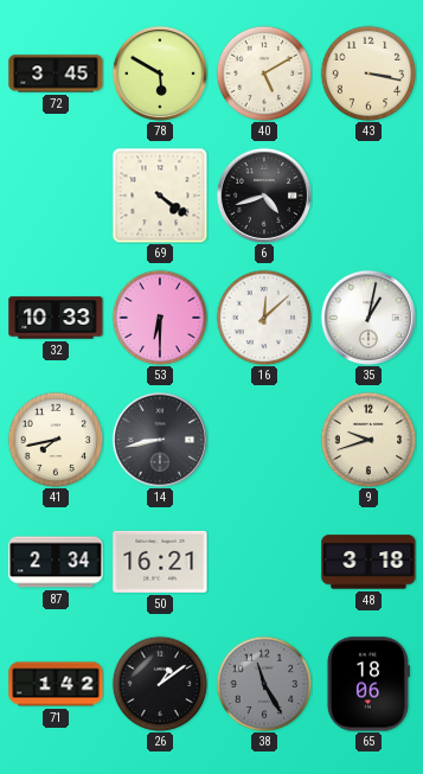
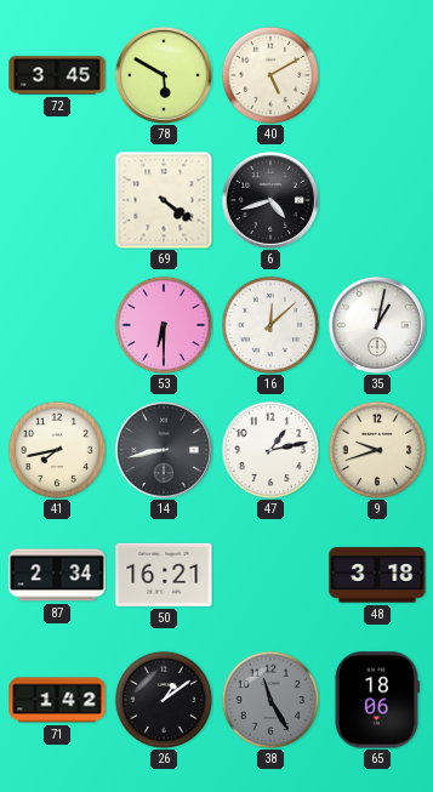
43: 3:17 -> none (368, 73)
32: 10:33 -> none (56, 318)
47: none -> 1:13 (270, 450)
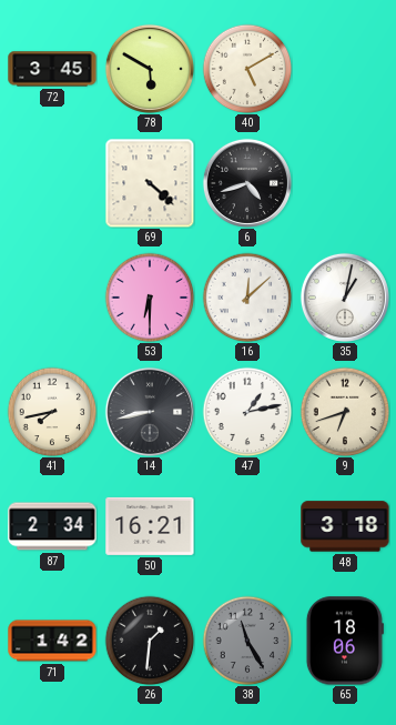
69: 4:21 -> 4:22 (150, 183)
9: 9:42 -> 6:42 (345, 412)
26: 1:09 -> 1:31 (150, 641)
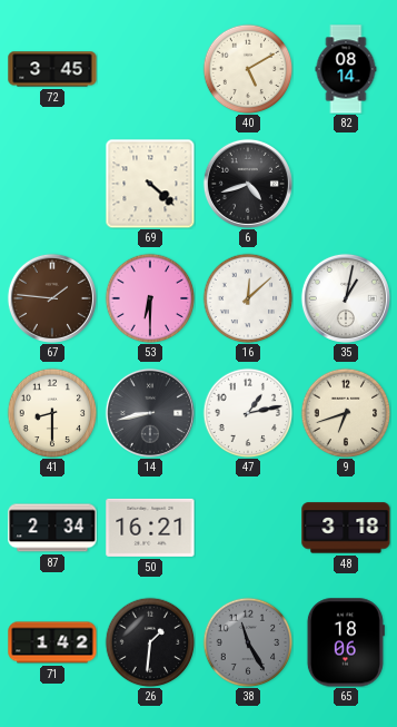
78: 5:50 -> none (150, 69)
82: none -> 08:14 (346, 69)
67: none -> 1:46 (52, 298)
41: 7:43 -> 8:30 (52, 413)
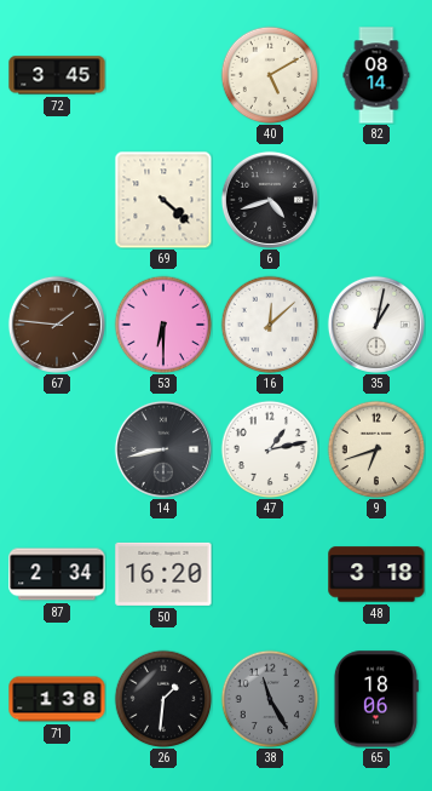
41: 8:30 -> none (52, 413)
50: 16:21 -> 16:20 (163, 574)
71: 1:42 -> 1:38 (57, 699)
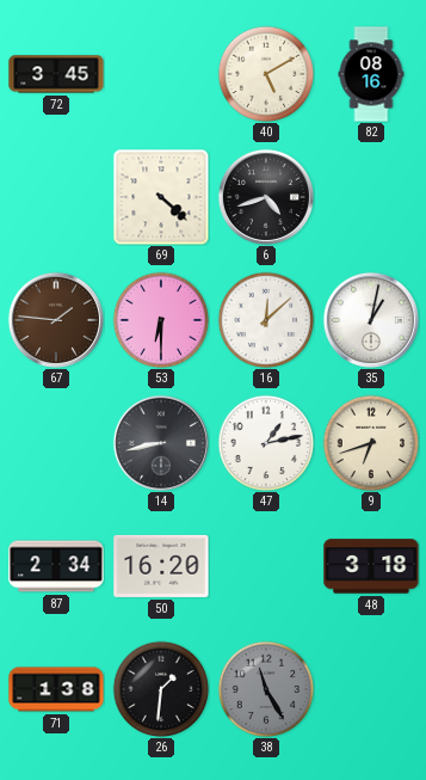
82: 08:14 -> 08:16 (371, 74)
65: 18:06 -> none (376, 699)
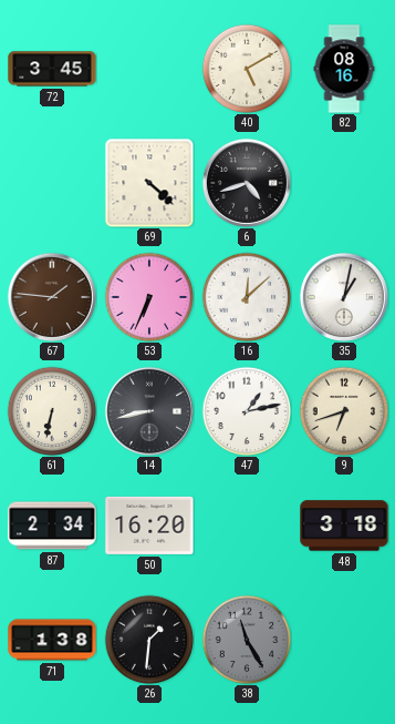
53: 6:30 -> 6:34 (149, 297)
61: none -> 6:32 (52, 411)
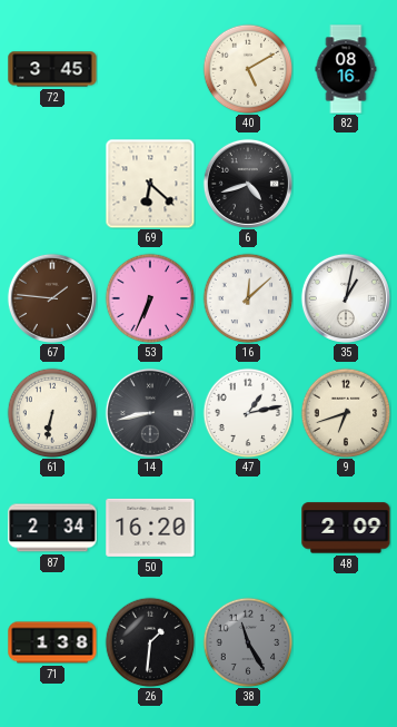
69: 4:22 -> 6:22 (150, 184)
48: 3:18 -> 2:09 (346, 528)
